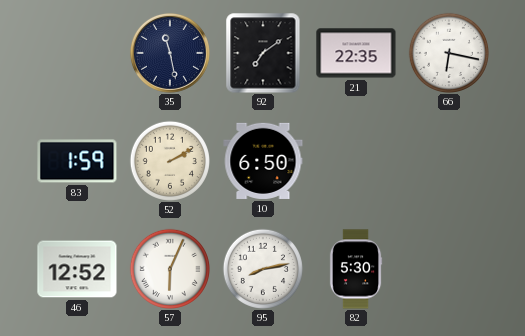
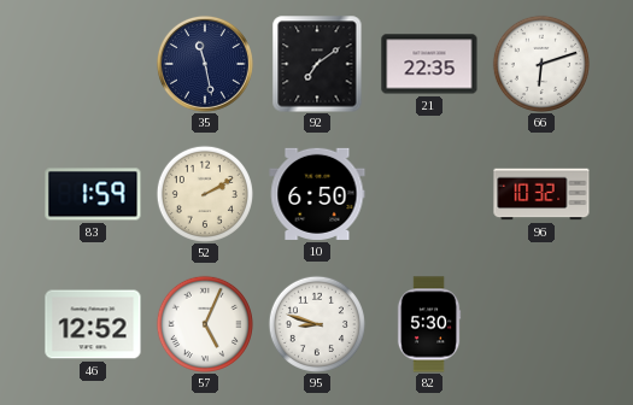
66: 6:17 -> 6:12 (541, 64)
96: none -> 10:32 (541, 194)
57: 6:04 -> 5:04 (205, 324)
95: 8:13 -> 8:48 (317, 324)
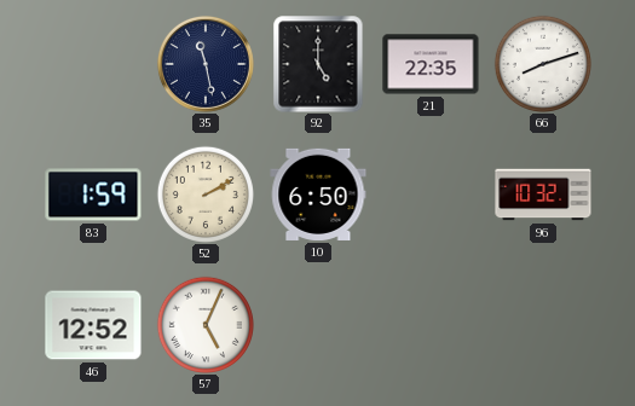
92: 7:09 -> 5:00 (318, 64)
66: 6:12 -> 8:12 (543, 64)
95: 8:48 -> none (317, 324)
82: 5:30 -> none (429, 324)
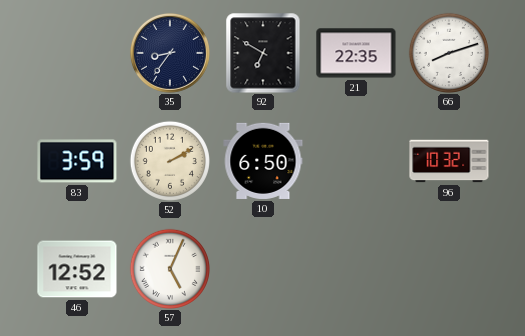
35: 11:28 -> 8:36 (170, 53)
92: 5:00 -> 6:50 (263, 53)
83: 1:59 -> 3:59 (77, 161)
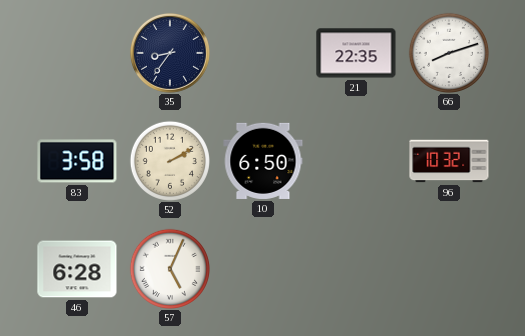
92: 6:50 -> none (263, 53)
83: 3:59 -> 3:58 (77, 161)
46: 12:52 -> 6:28 (77, 269)
